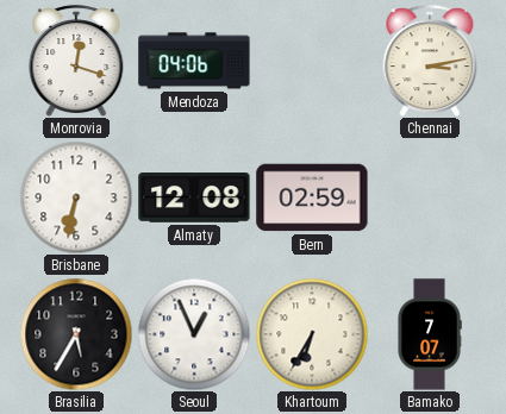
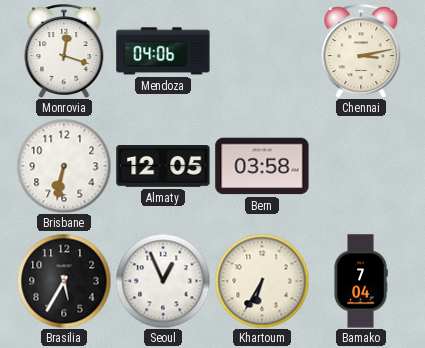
Almaty: 12:08 -> 12:05 (163, 166)
Bern: 02:59 -> 03:58 (262, 166)
Bamako: 7:07 -> 7:04 (361, 281)
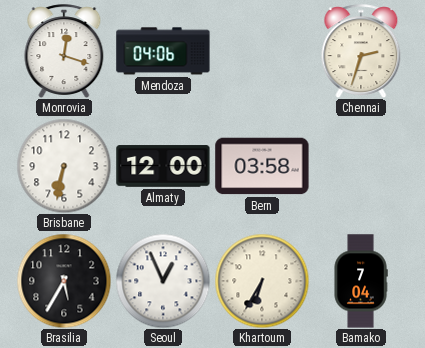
Chennai: 3:13 -> 2:33 (361, 51)
Almaty: 12:05 -> 12:00 (163, 166)
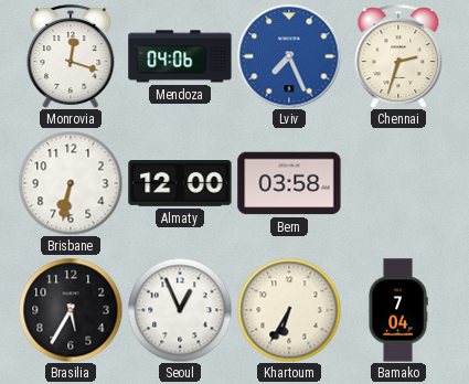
Lviv: none -> 7:26 (289, 56)
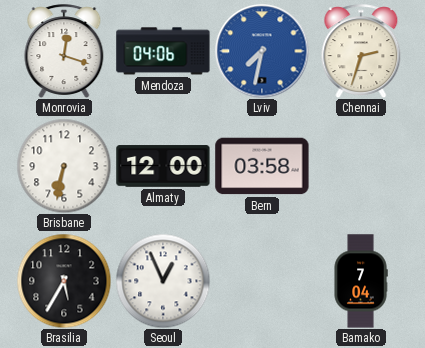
Lviv: 7:26 -> 7:32 (262, 51)
Khartoum: 6:35 -> none (289, 310)
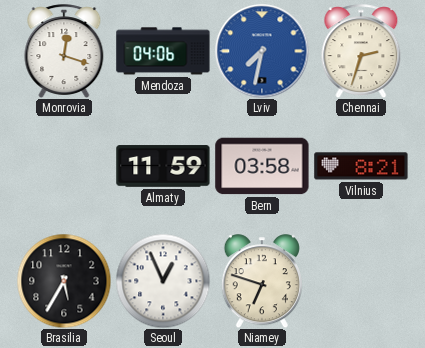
Brisbane: 6:32 -> none (64, 166)
Almaty: 12:00 -> 11:59 (163, 166)
Vilnius: none -> 8:21 (361, 166)
Niamey: none -> 6:48 (262, 281)
Bamako: 7:04 -> none (361, 281)
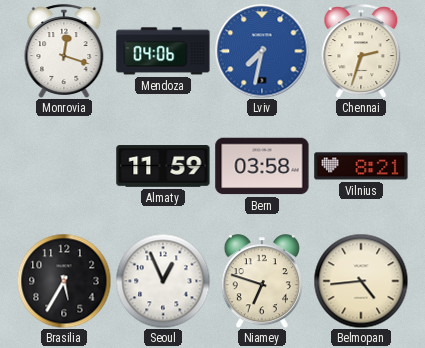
Belmopan: none -> 4:44 (361, 281)
